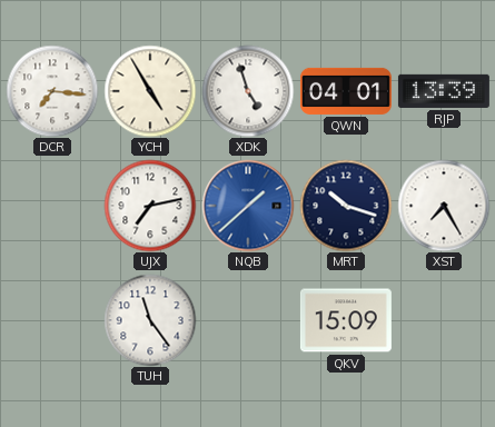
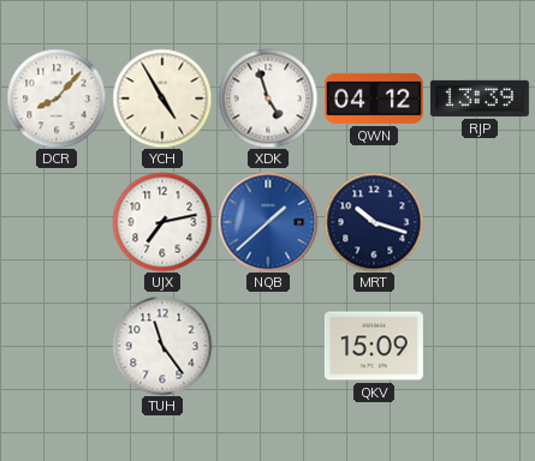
DCR: 7:16 -> 8:07 (57, 98)
QWN: 04:01 -> 04:12 (374, 98)
XST: 7:25 -> none (444, 206)
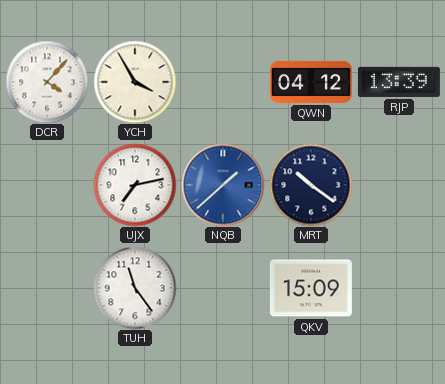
DCR: 8:07 -> 4:07 (47, 82)
YCH: 4:55 -> 3:55 (135, 82)
XDK: 4:57 -> none (268, 98)
MRT: 10:18 -> 10:21 (311, 185)
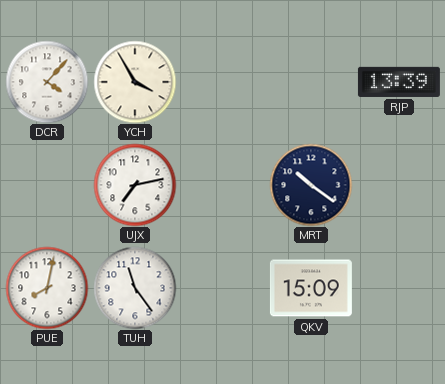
QWN: 04:12 -> none (311, 82)
NQB: 1:38 -> none (223, 185)
PUE: none -> 8:02 (47, 288)
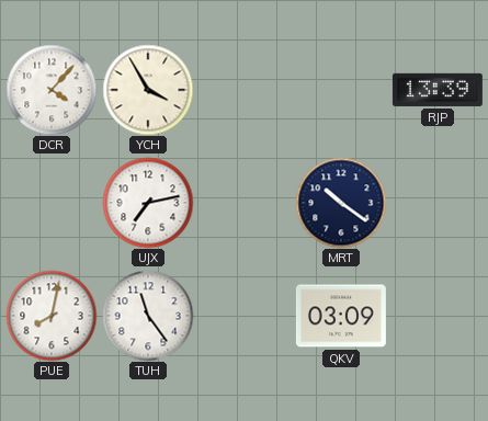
QKV: 15:09 -> 03:09 (341, 316)
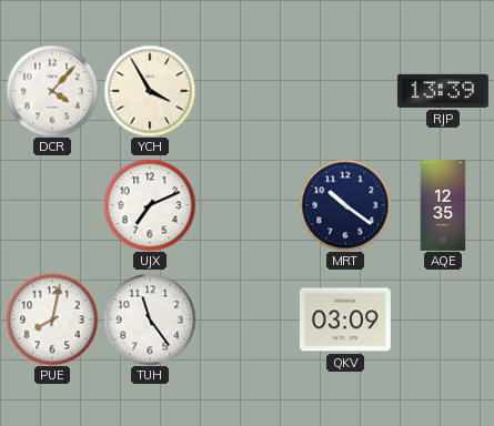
UJX: 7:13 -> 7:11 (150, 205)
AQE: none -> 12:35 (443, 205)
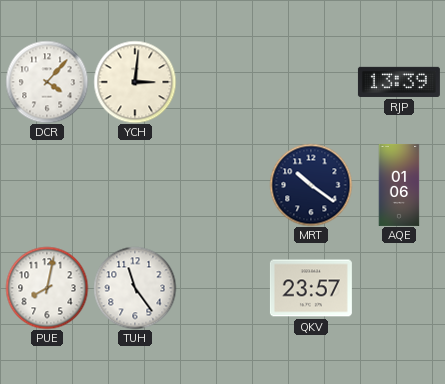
YCH: 3:55 -> 3:01 (135, 82)
UJX: 7:11 -> none (150, 205)
AQE: 12:35 -> 01:06 (399, 185)
QKV: 03:09 -> 23:57 (311, 288)
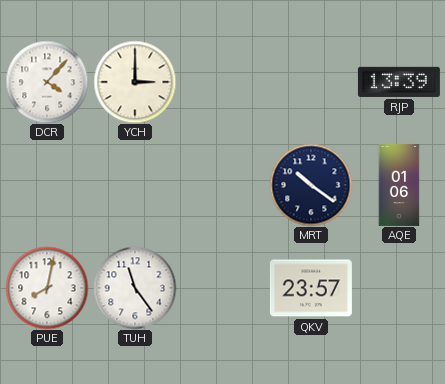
YCH: 3:01 -> 3:00 (135, 82)
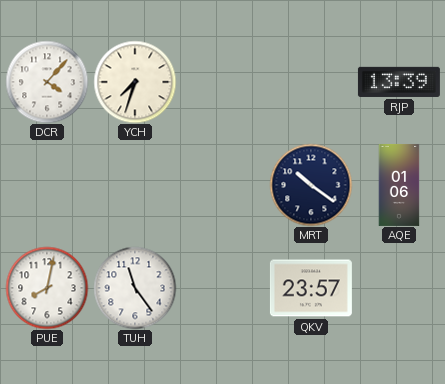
YCH: 3:00 -> 7:33 (135, 82)
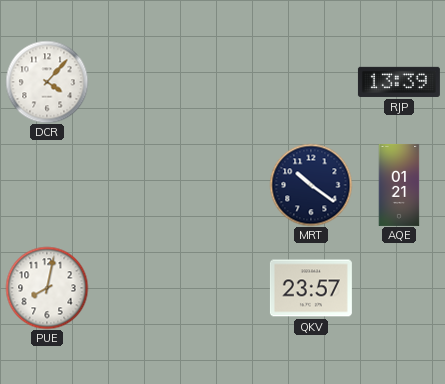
YCH: 7:33 -> none (135, 82)
AQE: 01:06 -> 01:21 (399, 185)
TUH: 11:24 -> none (135, 288)
